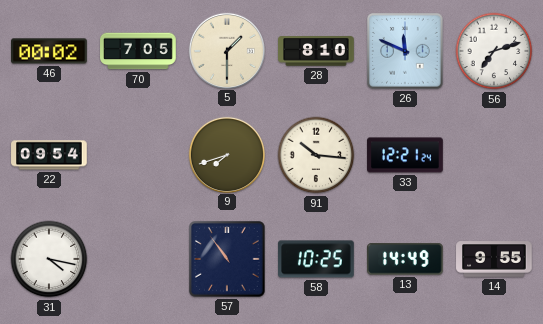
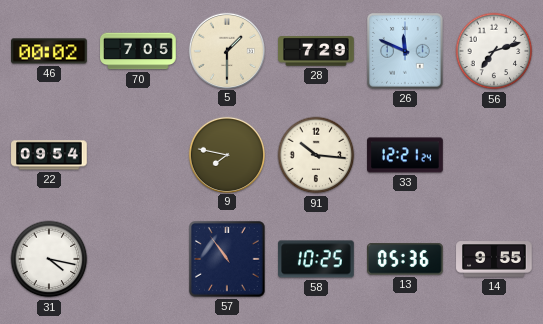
28: 8:10 -> 7:29 (316, 51)
9: 7:42 -> 7:47 (226, 154)
13: 14:49 -> 05:36 (406, 259)
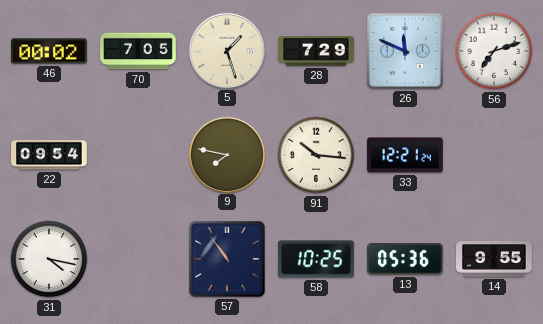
5: 1:30 -> 1:27 (226, 50)
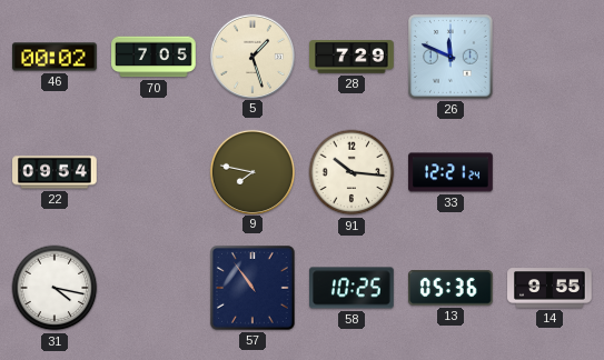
56: 7:12 -> none (494, 51)
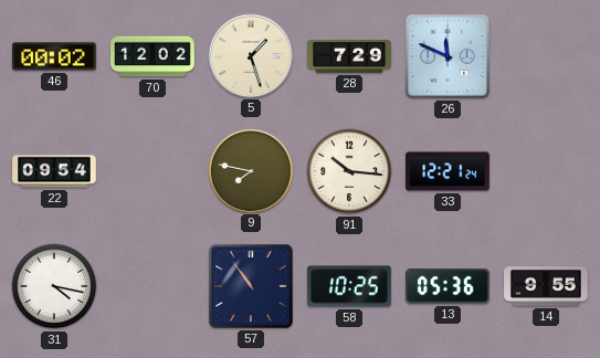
70: 7:05 -> 12:02 (152, 56)
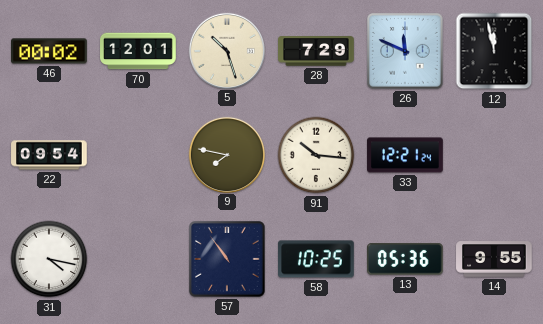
70: 12:02 -> 12:01 (138, 51)
5: 1:27 -> 10:27 (226, 50)
12: none -> 11:58 (494, 51)
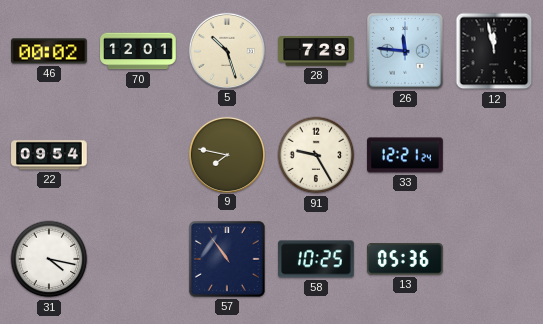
26: 11:49 -> 11:46 (406, 52)
91: 10:16 -> 9:25 (316, 155)
14: 9:55 -> none (494, 259)
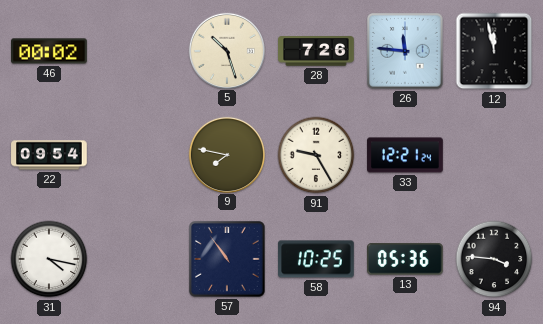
70: 12:01 -> none (138, 51)
28: 7:29 -> 7:26 (316, 51)
94: none -> 3:46 (494, 259)
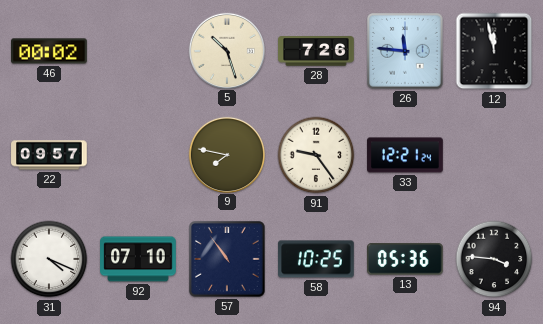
22: 09:54 -> 09:57 (49, 155)
91: 9:25 -> 9:24 (316, 155)
31: 4:17 -> 4:19 (49, 259)
92: none -> 07:10 (138, 259)
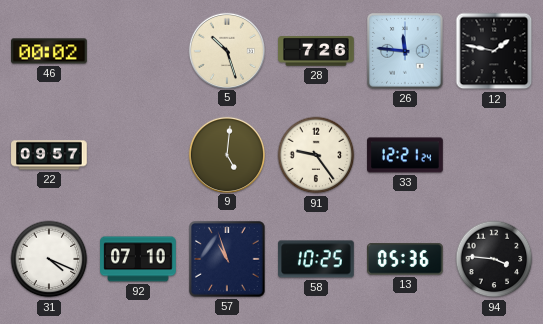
12: 11:58 -> 1:47 (494, 51)
9: 7:47 -> 5:01 (226, 154)
57: 10:54 -> 10:57 (228, 260)
